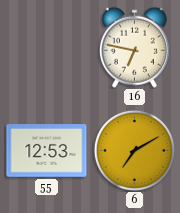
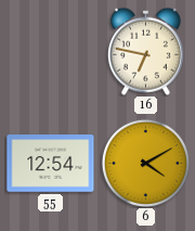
55: 12:53 -> 12:54 (51, 164)
6: 7:10 -> 4:10 (145, 163)
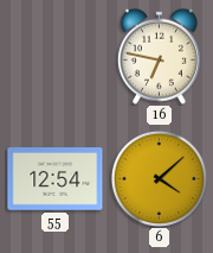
6: 4:10 -> 4:08 (159, 178)
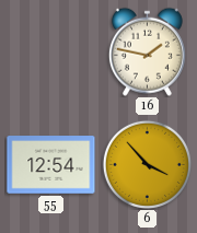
16: 6:47 -> 1:47 (147, 51)
6: 4:08 -> 3:53 (147, 164)
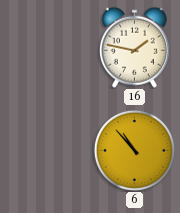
55: 12:54 -> none (51, 165)
6: 3:53 -> 10:53 (134, 150)
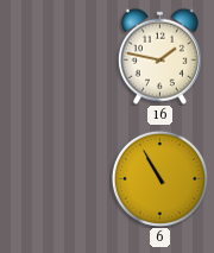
6: 10:53 -> 10:55 (159, 178)
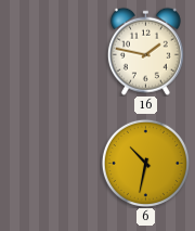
6: 10:55 -> 10:32 (145, 163)
